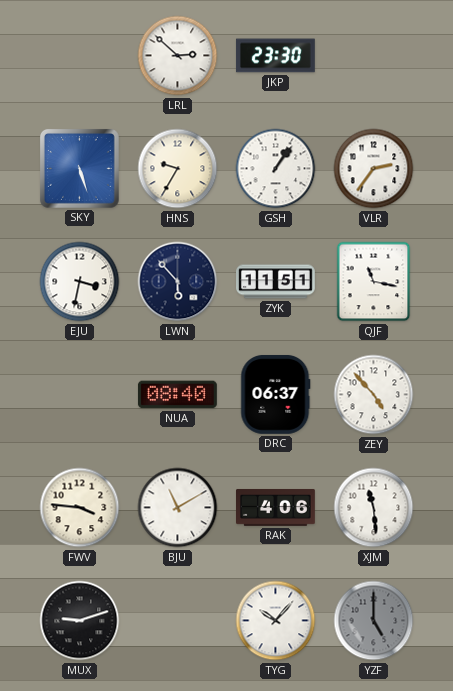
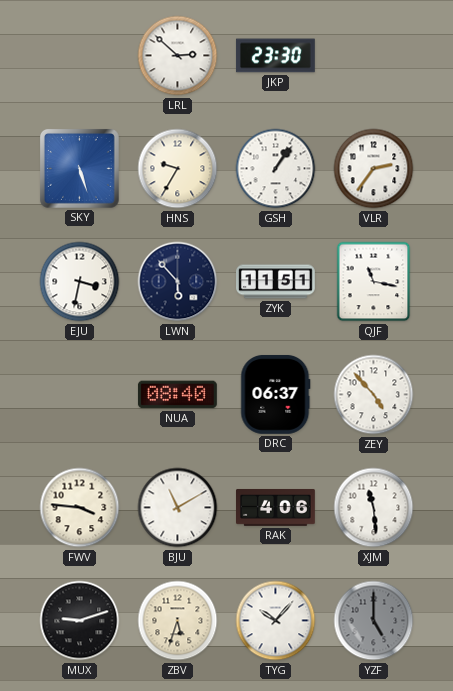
ZBV: none -> 5:33 (178, 621)
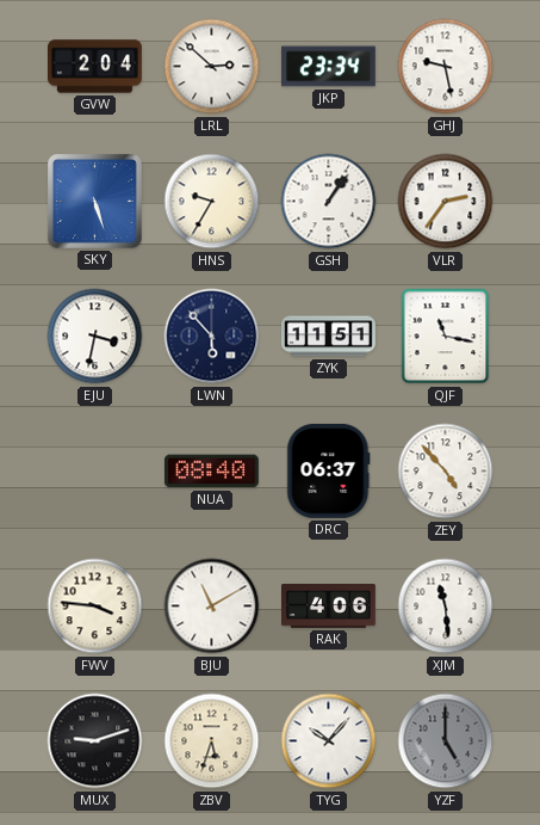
GVW: none -> 2:04 (95, 67)
JKP: 23:30 -> 23:34 (328, 67)
GHJ: none -> 9:28 (446, 67)
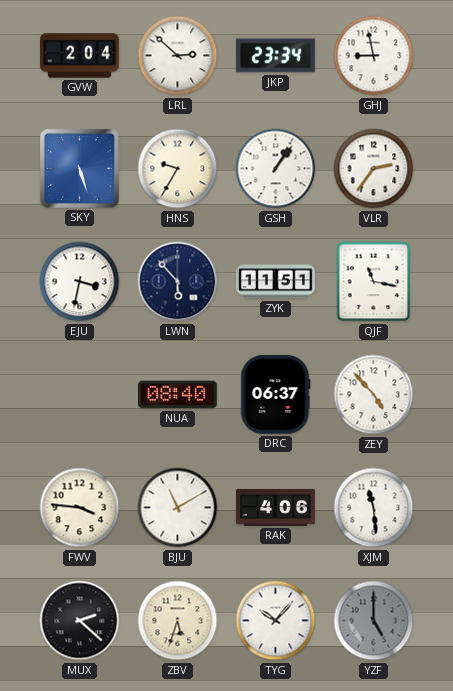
GHJ: 9:28 -> 8:58 (374, 56)
MUX: 9:12 -> 2:22 (80, 621)
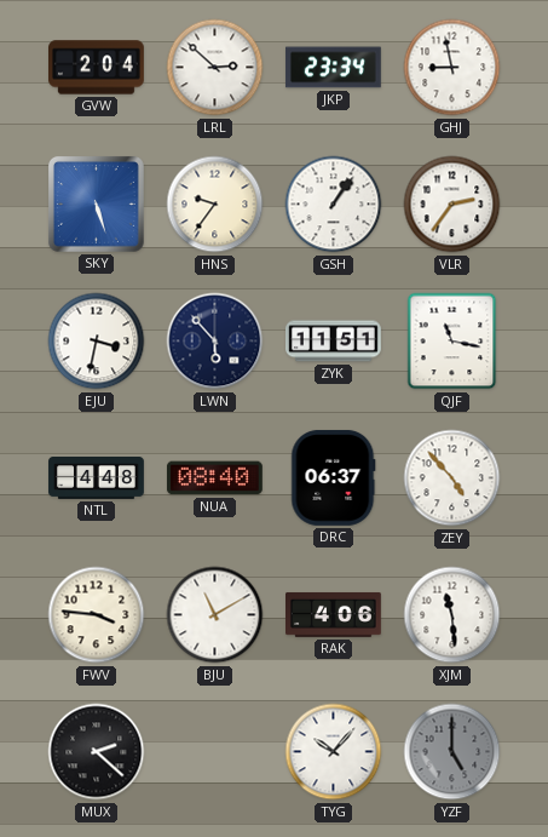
HNS: 9:35 -> 9:36 (215, 205)
NTL: none -> 4:48 (97, 478)
ZBV: 5:33 -> none (178, 621)
